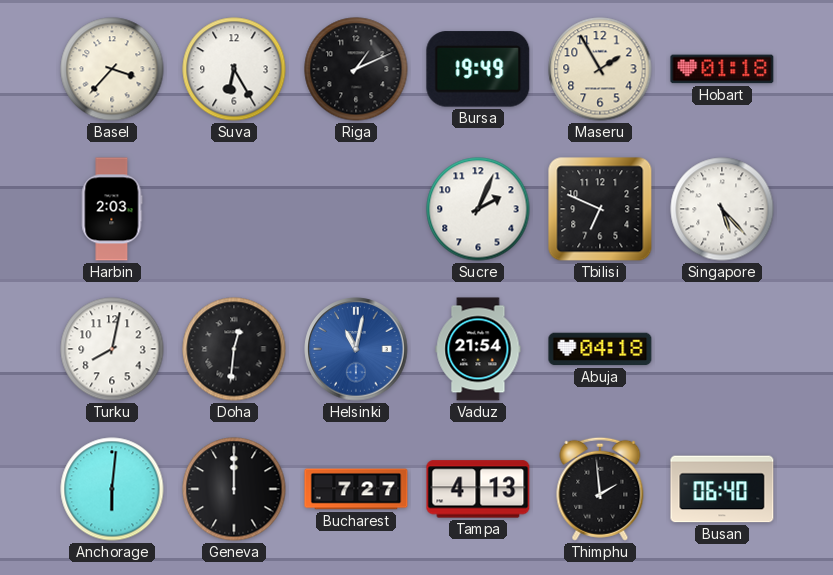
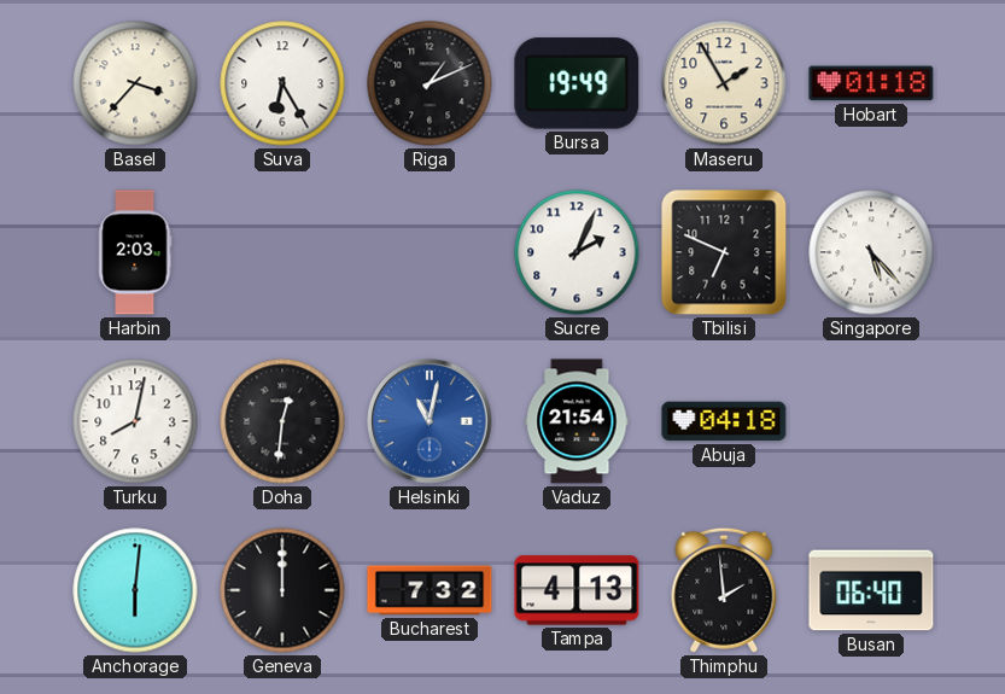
Bucharest: 7:27 -> 7:32 (430, 590)
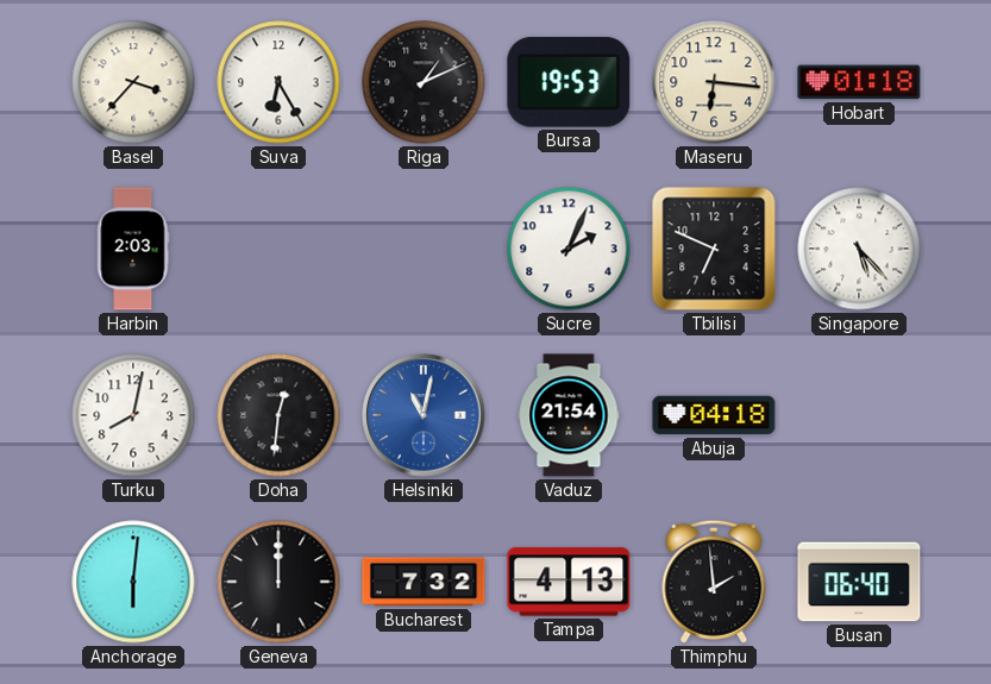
Bursa: 19:49 -> 19:53 (569, 82)
Maseru: 1:55 -> 6:16 (714, 82)
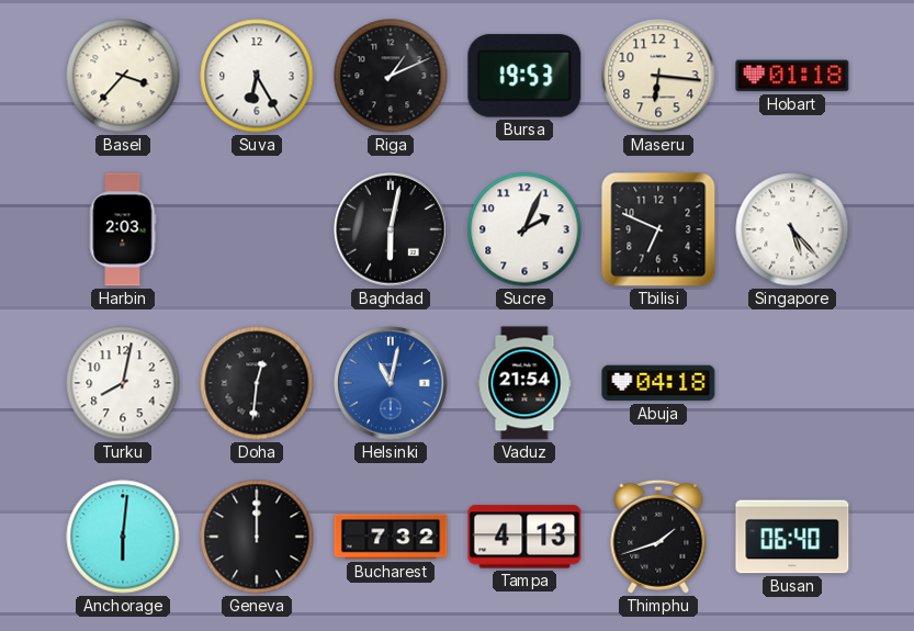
Baghdad: none -> 6:02 (391, 229)
Thimphu: 1:59 -> 1:42 (658, 537)
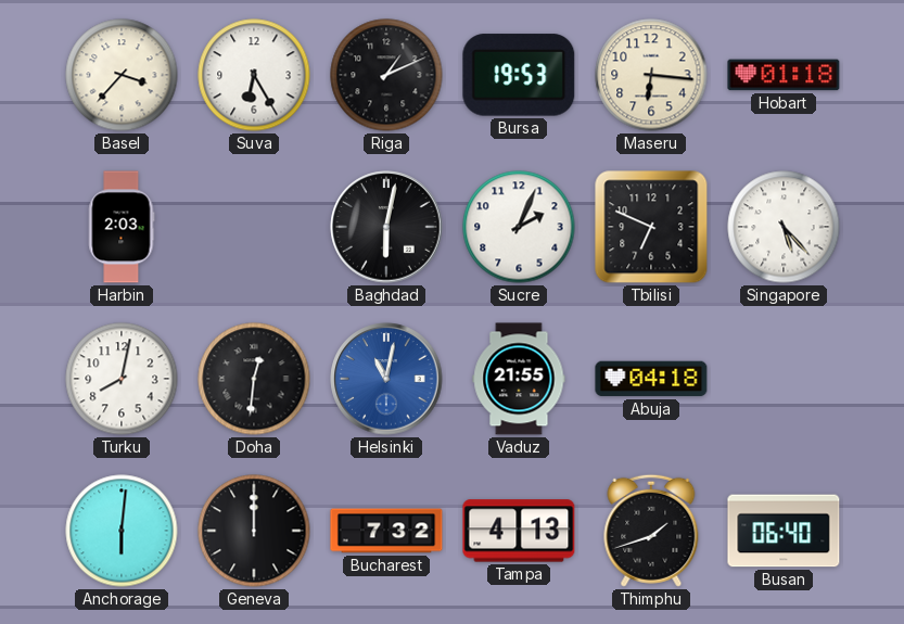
Vaduz: 21:54 -> 21:55 (519, 379)
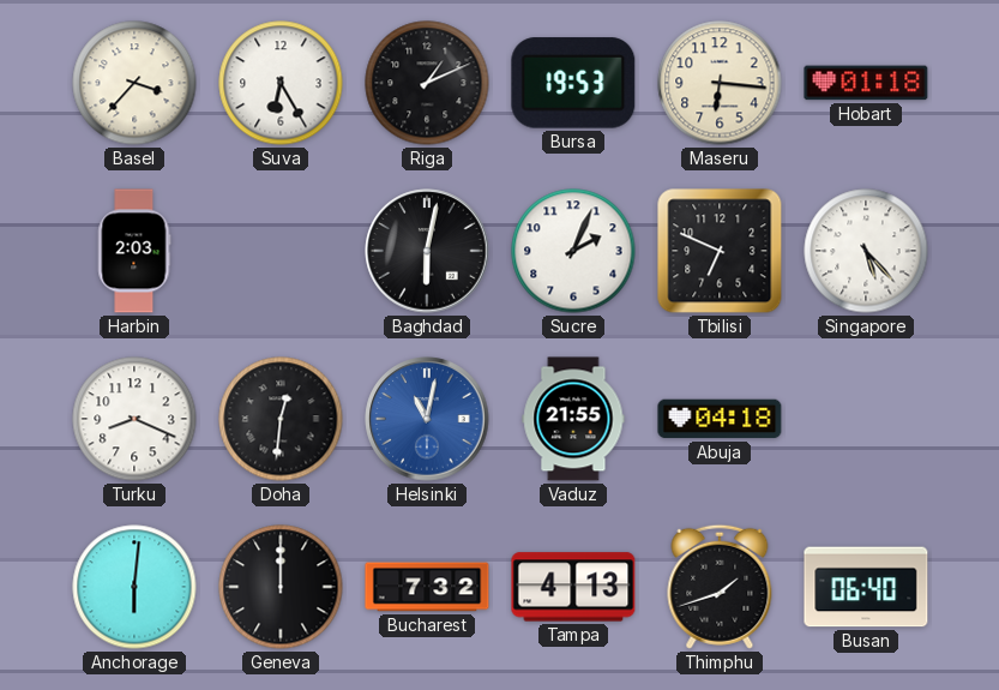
Turku: 8:02 -> 8:19 (134, 419)
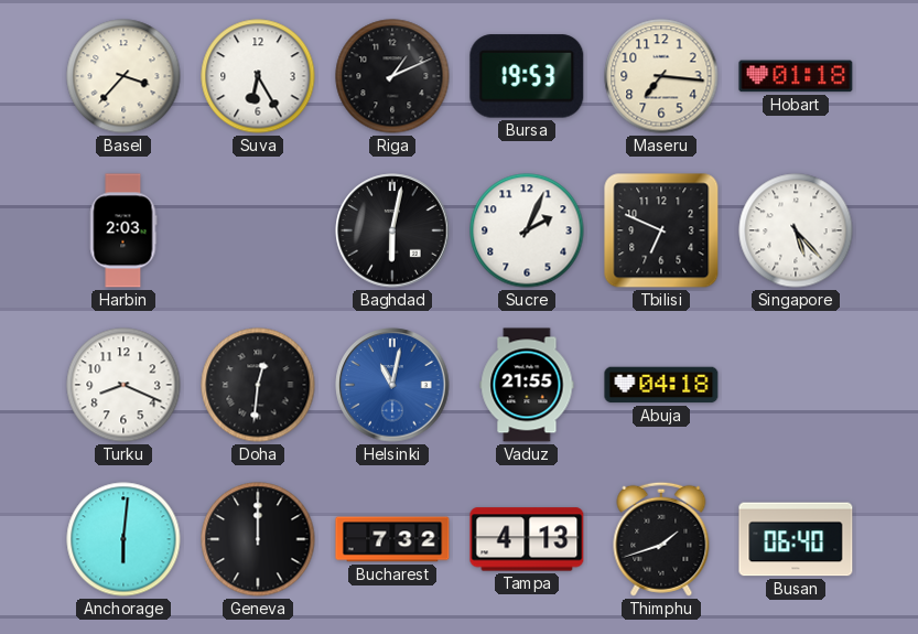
Maseru: 6:16 -> 7:16 (661, 76)
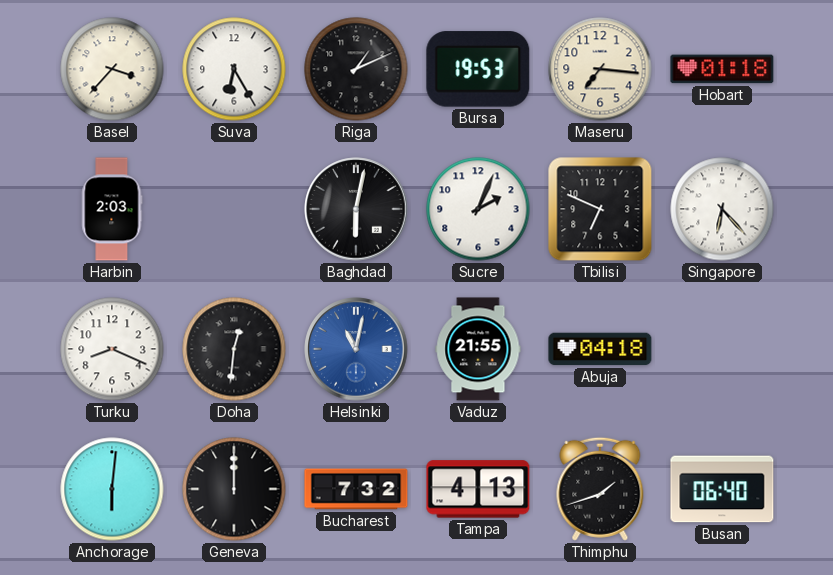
Singapore: 5:23 -> 6:23 (722, 209)
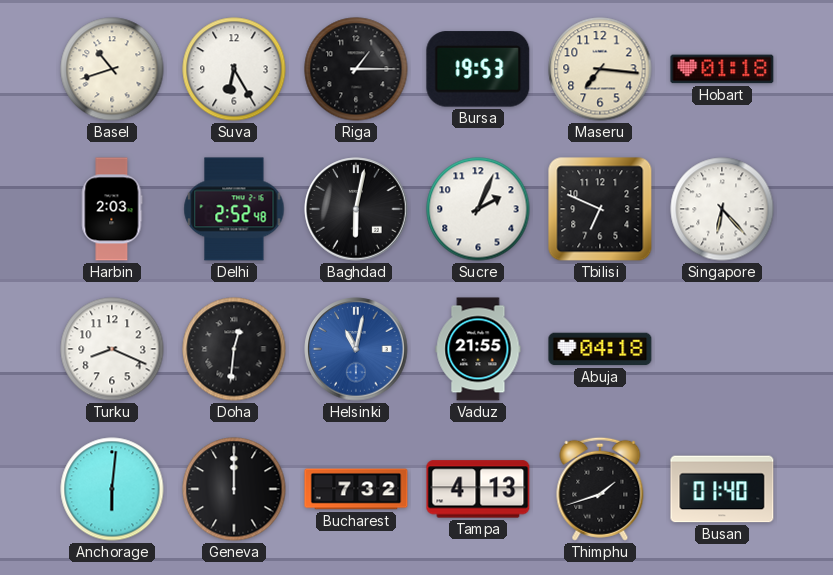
Basel: 3:37 -> 10:42 (112, 69)
Riga: 1:11 -> 1:15 (356, 69)
Delhi: none -> 2:52 (234, 209)
Busan: 06:40 -> 01:40 (722, 489)
